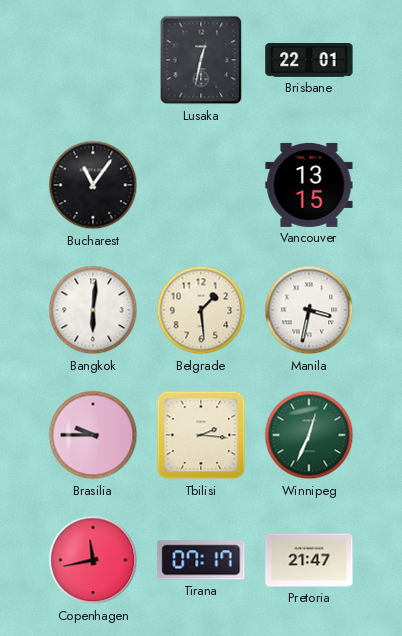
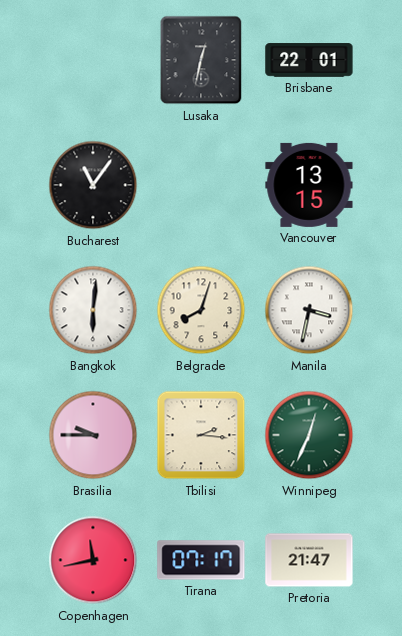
Belgrade: 1:29 -> 8:03 (201, 310)
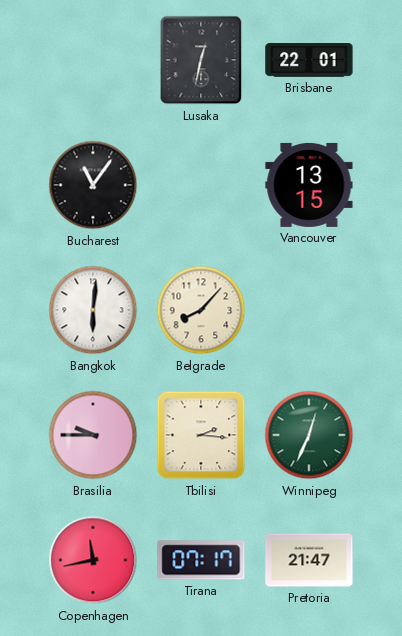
Belgrade: 8:03 -> 8:07 (201, 310)
Manila: 3:32 -> none (309, 310)
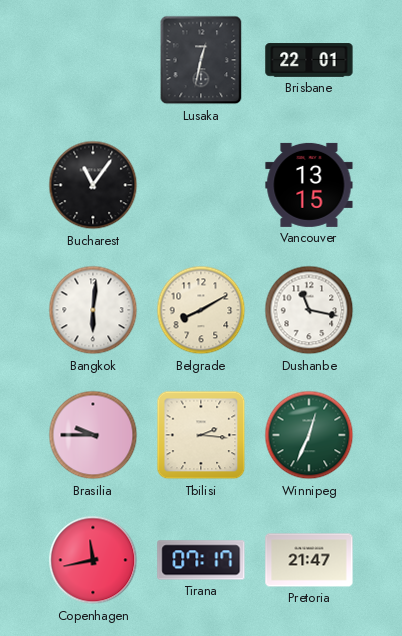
Belgrade: 8:07 -> 8:10 (201, 310)
Dushanbe: none -> 11:17 (309, 310)
